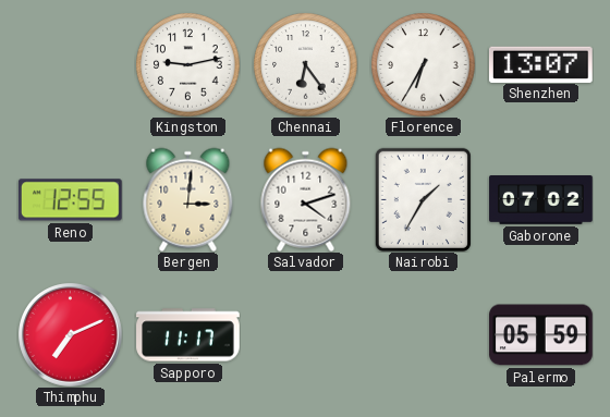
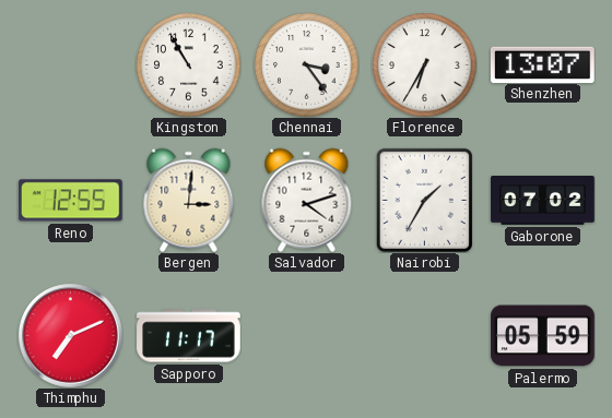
Kingston: 9:13 -> 10:55 (188, 64)
Chennai: 6:24 -> 3:24 (306, 64)
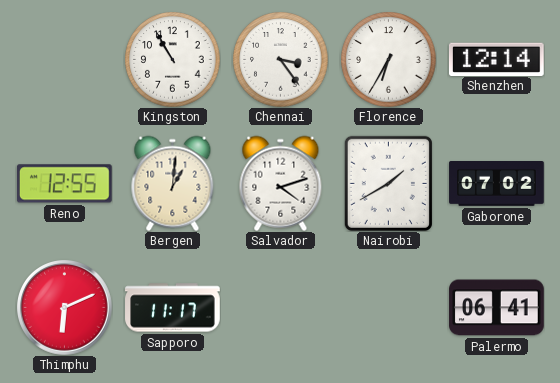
Shenzhen: 13:07 -> 12:14 (497, 59)
Bergen: 3:01 -> 1:01 (173, 183)
Nairobi: 1:35 -> 1:40 (388, 183)
Thimphu: 7:11 -> 6:11 (65, 308)
Palermo: 05:59 -> 06:41 (497, 308)
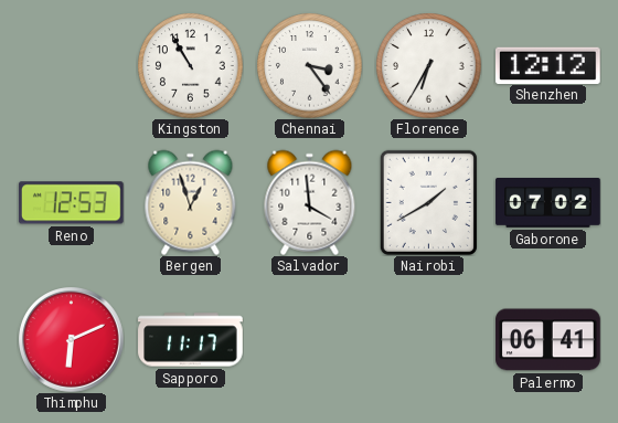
Shenzhen: 12:14 -> 12:12 (548, 65)
Reno: 12:55 -> 12:53 (72, 203)
Bergen: 1:01 -> 12:57 (191, 202)
Salvador: 4:12 -> 3:59 (310, 202)
